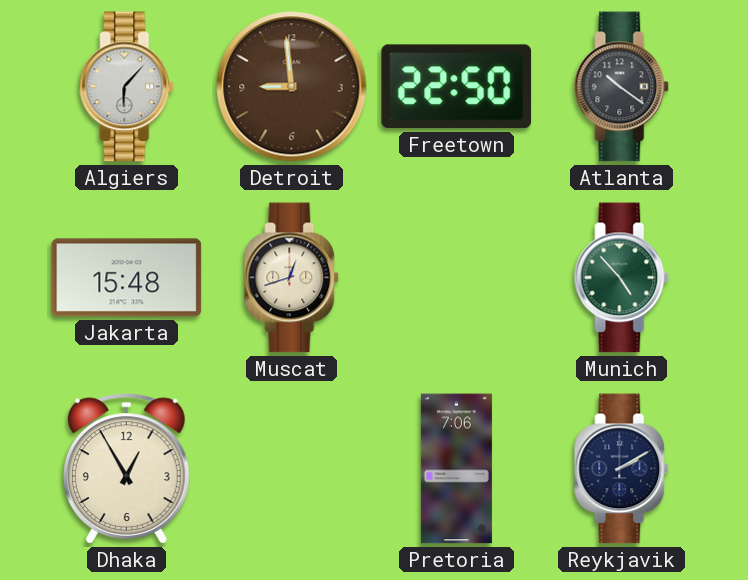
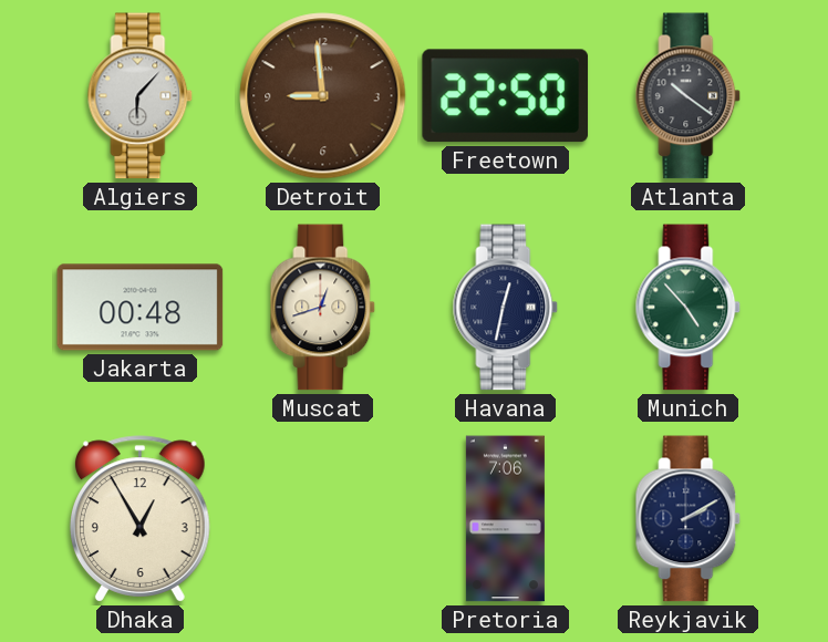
Jakarta: 15:48 -> 00:48 (141, 308)
Havana: none -> 12:32 (506, 308)
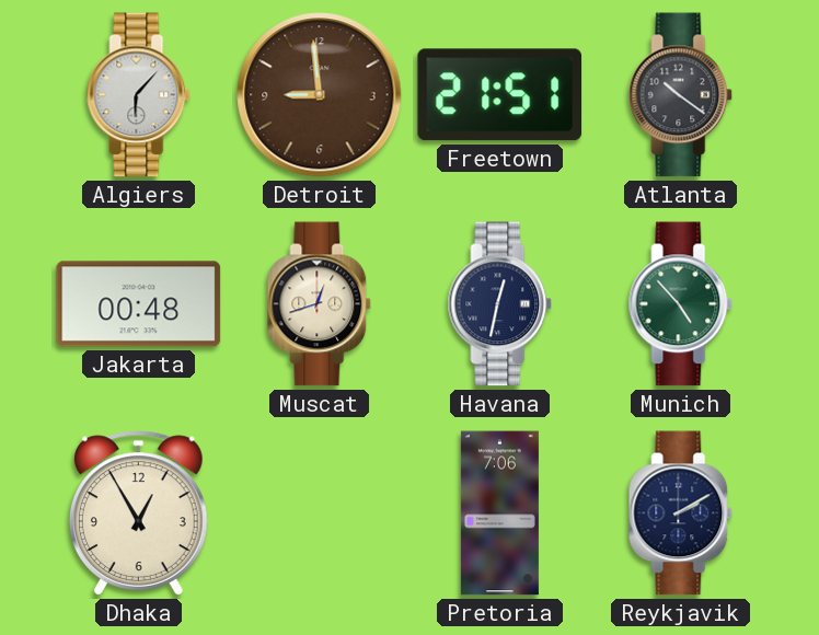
Freetown: 22:50 -> 21:51 (500, 95)
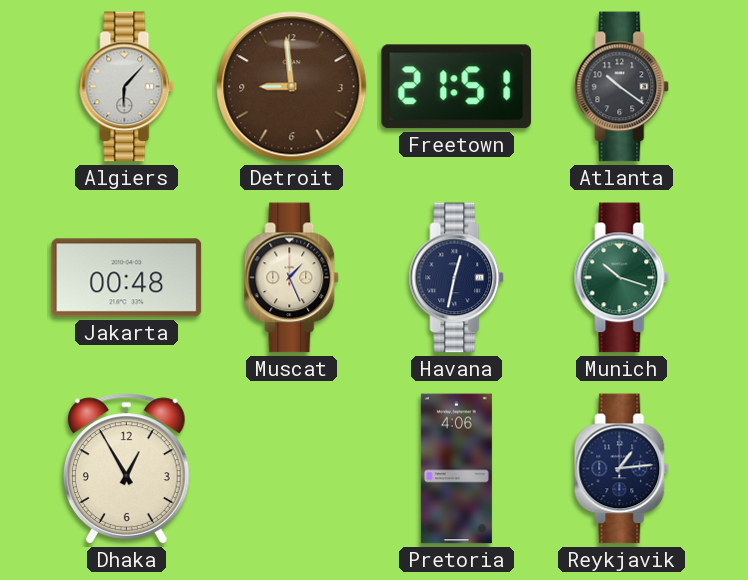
Muscat: 12:42 -> 1:26 (292, 278)
Munich: 4:53 -> 10:18 (622, 278)
Pretoria: 7:06 -> 4:06 (456, 469)
Reykjavik: 2:10 -> 1:14 (622, 469)
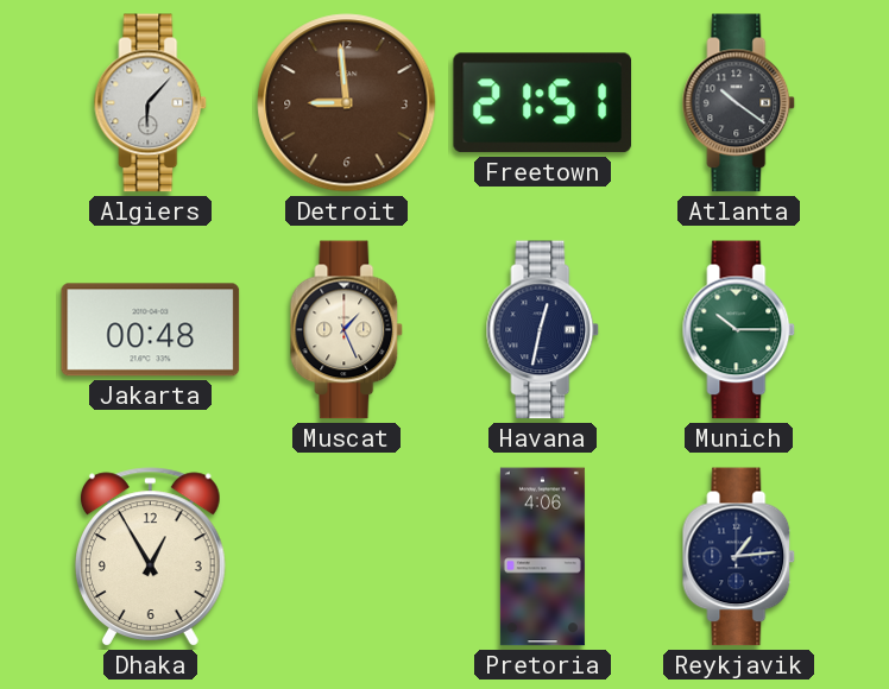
Munich: 10:18 -> 10:15 (739, 330)
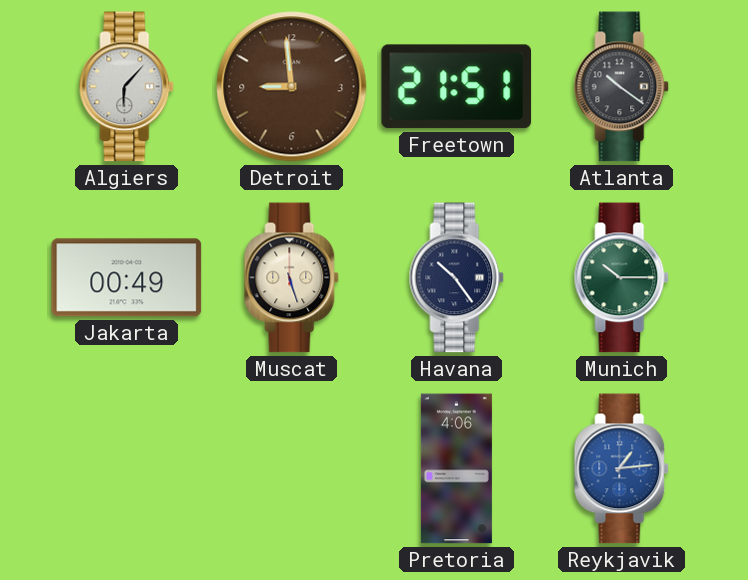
Jakarta: 00:48 -> 00:49 (127, 278)
Muscat: 1:26 -> 5:27 (292, 278)
Havana: 12:32 -> 10:24 (457, 278)
Dhaka: 12:55 -> none (150, 557)
Reykjavik dial: navy -> blue (622, 469)
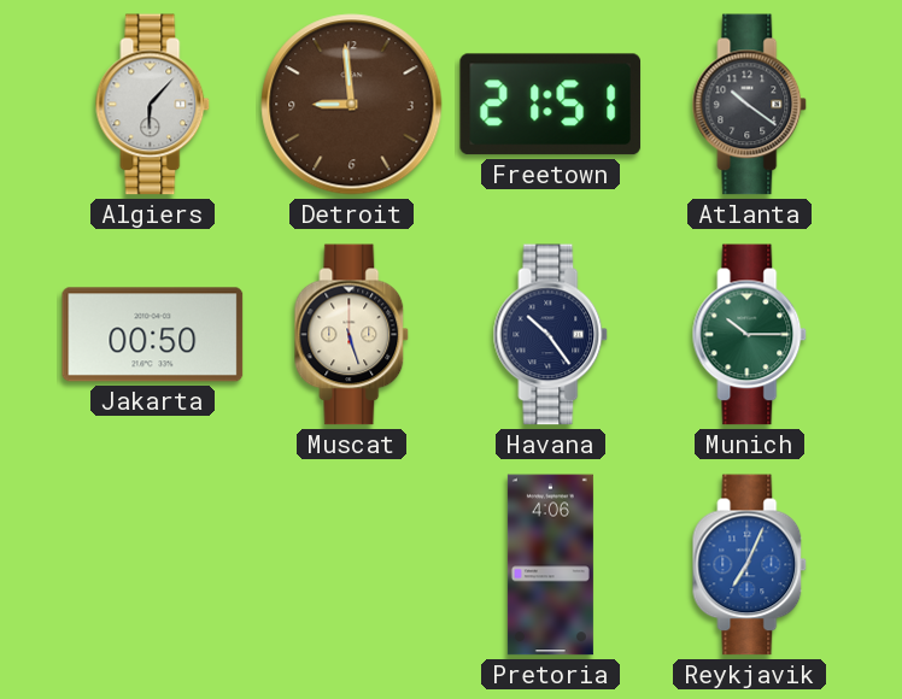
Jakarta: 00:49 -> 00:50 (153, 335)
Reykjavik: 1:14 -> 7:04 (750, 565)
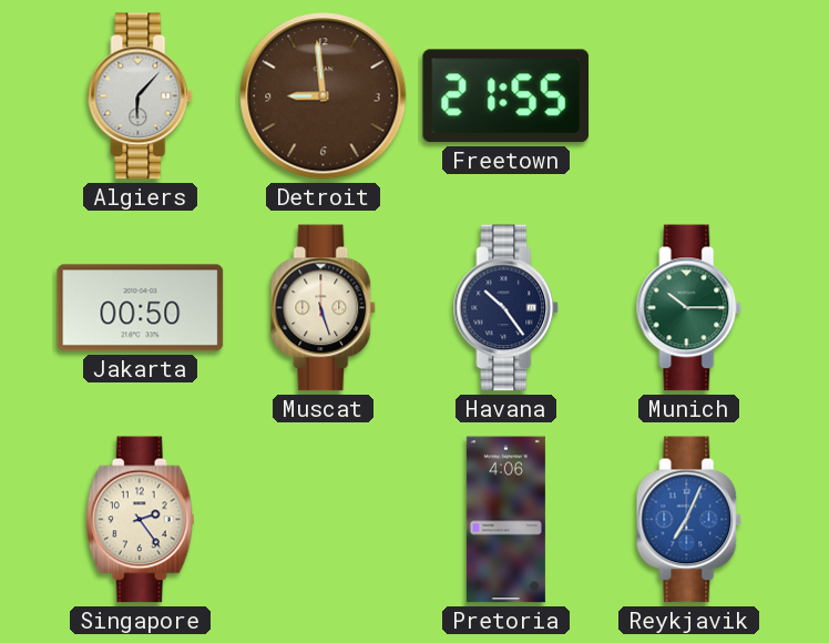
Freetown: 21:51 -> 21:55 (506, 96)
Atlanta: 10:21 -> none (750, 105)
Singapore: none -> 2:24 (140, 520)
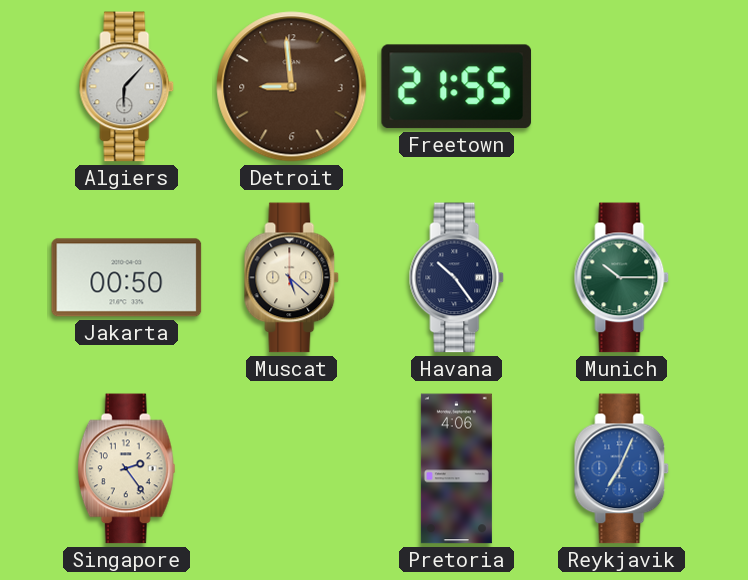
Muscat: 5:27 -> 5:22 (292, 278)
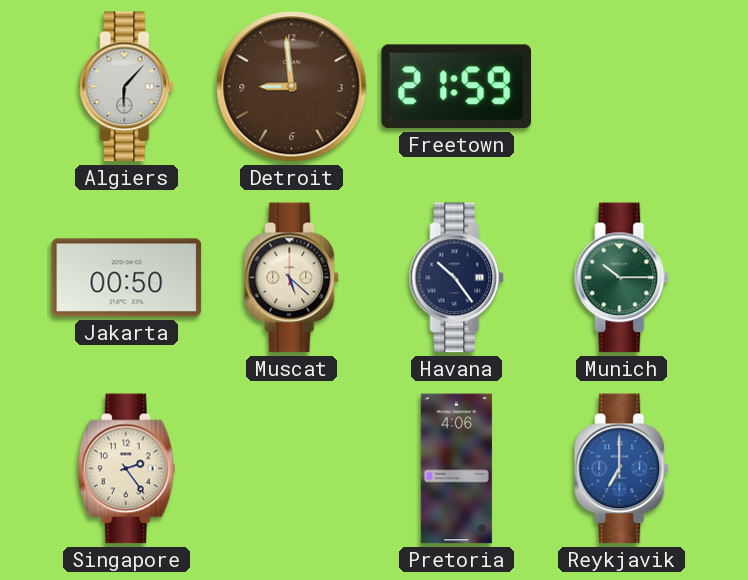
Freetown: 21:55 -> 21:59 (457, 87)
Reykjavik: 7:04 -> 7:00 (622, 469)
